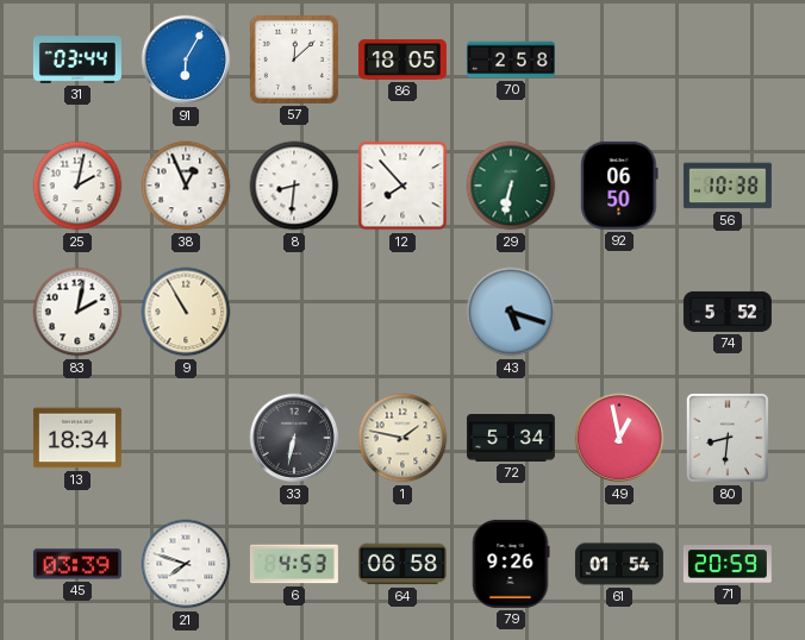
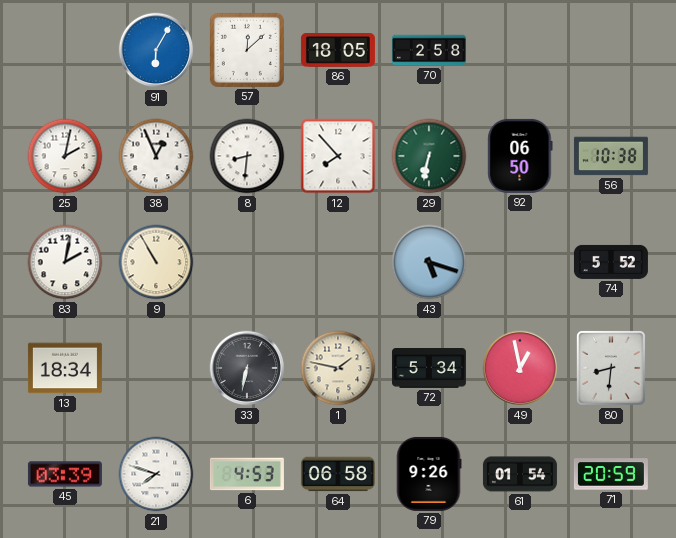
31: 03:44 -> none (77, 61)
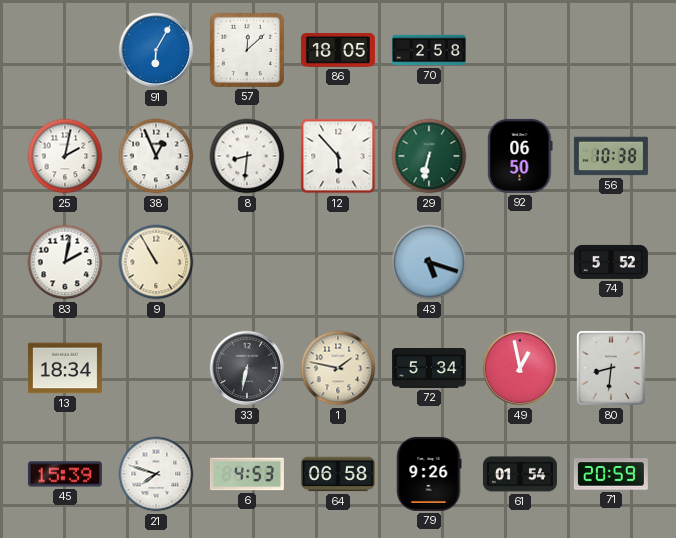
12: 7:53 -> 5:53 (338, 156)
45: 03:39 -> 15:39 (65, 474)
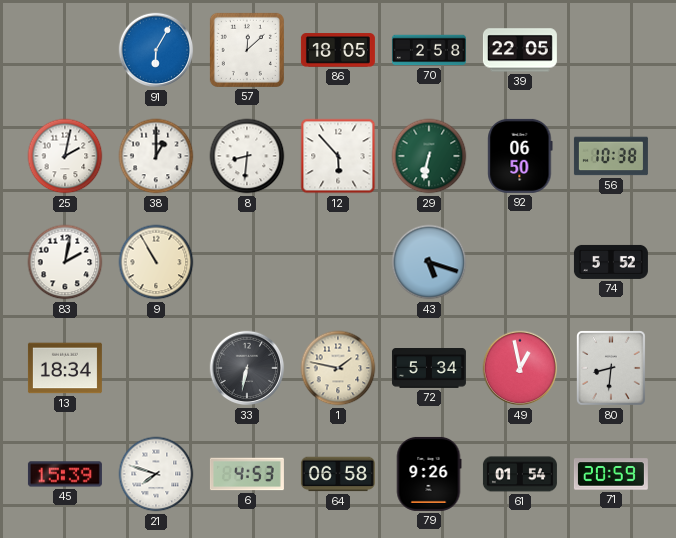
39: none -> 22:05 (520, 50)
38: 12:56 -> 1:00 (156, 156)
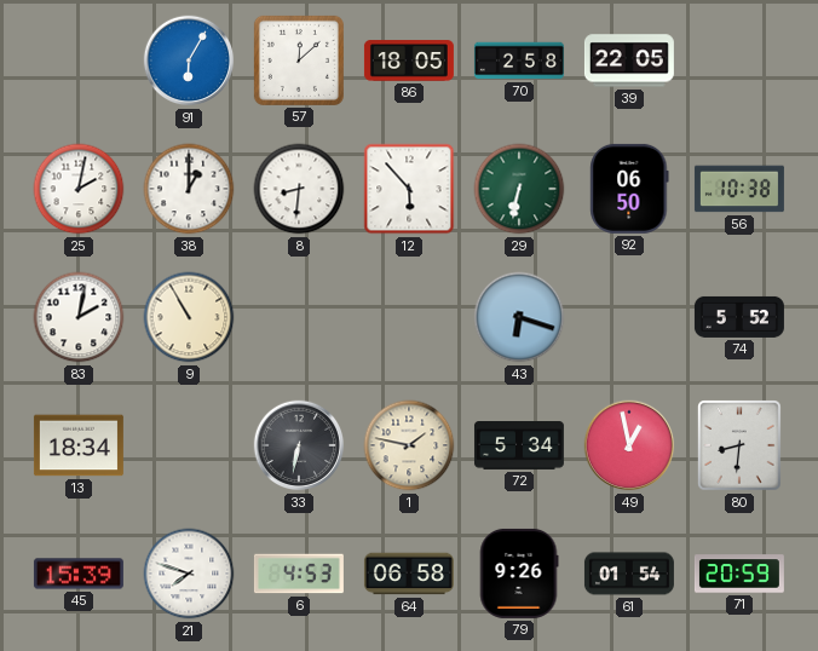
43: 5:18 -> 6:18 (519, 317)
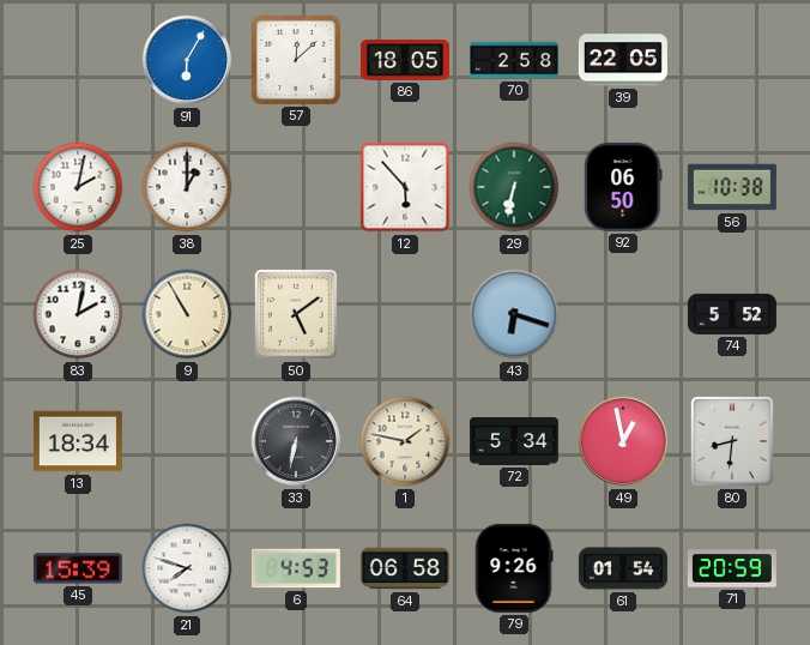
8: 8:31 -> none (299, 189)
50: none -> 5:09 (297, 314)
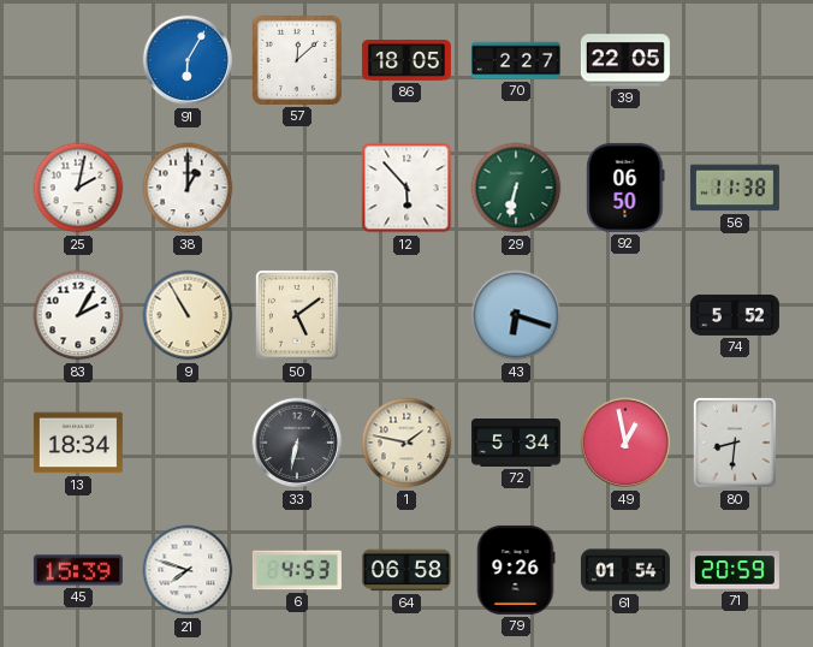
70: 2:58 -> 2:27 (516, 60)
56: 10:38 -> 11:38 (735, 188)
83: 2:02 -> 2:05 (78, 315)
